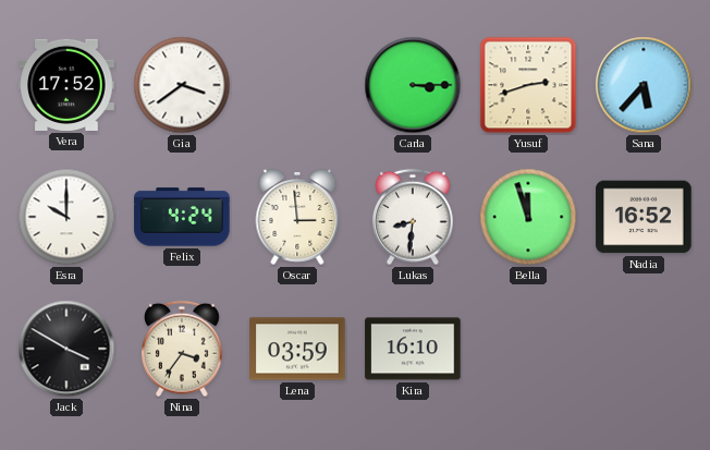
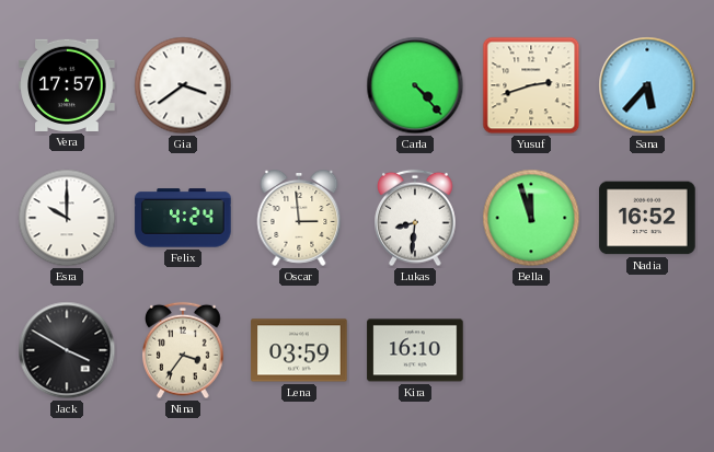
Vera: 17:52 -> 17:57 (67, 85)
Carla: 3:15 -> 4:23 (415, 85)
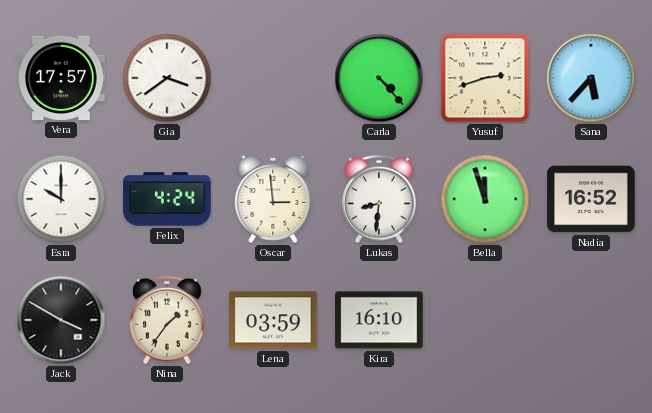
Nina: 3:36 -> 1:36 (168, 320)
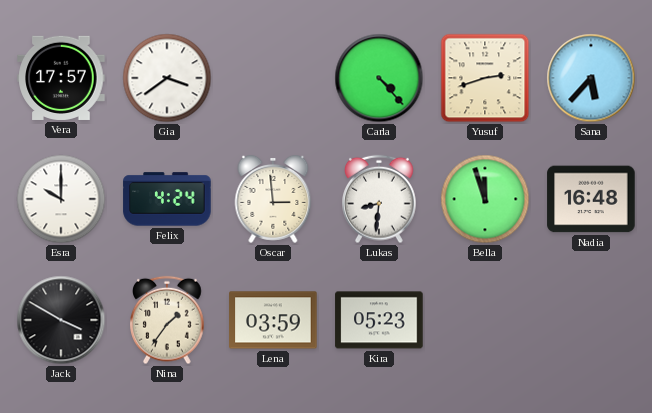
Nadia: 16:52 -> 16:48 (591, 199)
Kira: 16:10 -> 05:23 (379, 320)
